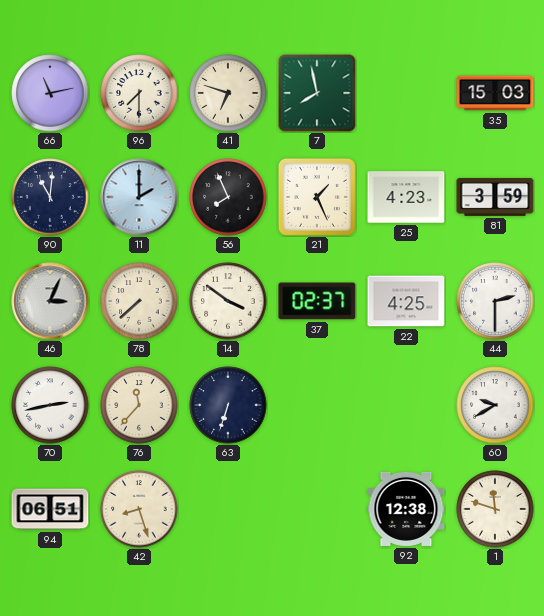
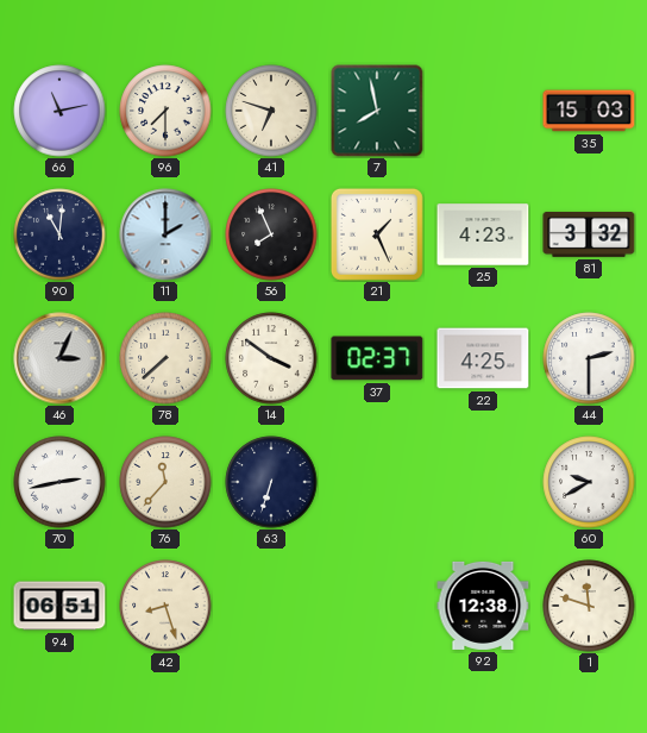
81: 3:59 -> 3:32 (589, 234)
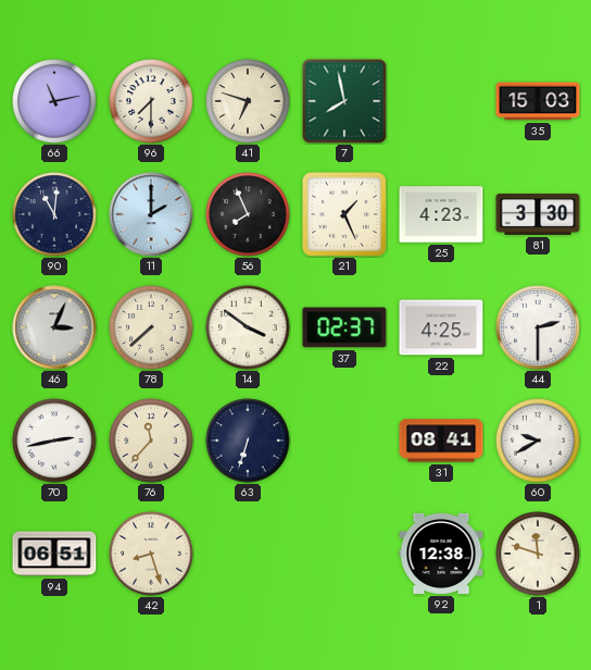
81: 3:32 -> 3:30 (538, 214)
31: none -> 08:41 (441, 441)
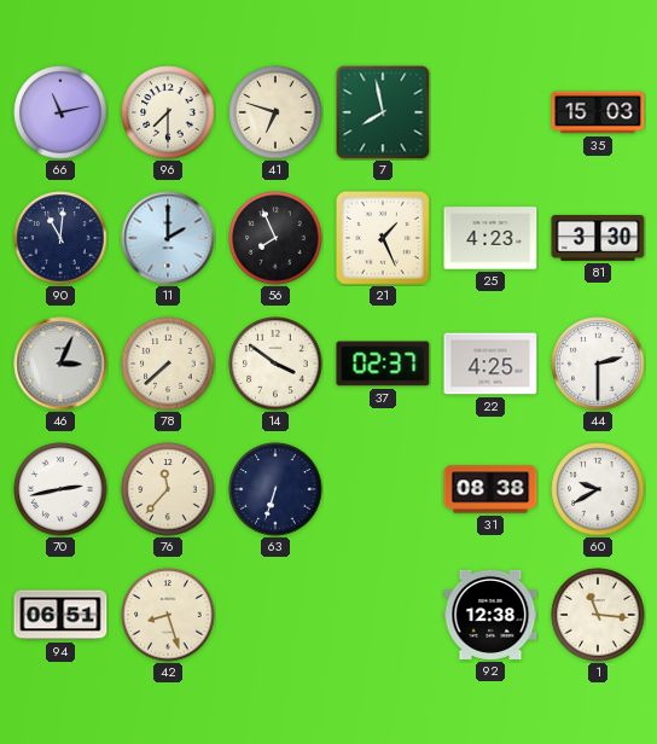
31: 08:41 -> 08:38 (490, 489)
1: 11:48 -> 11:16 (598, 615)
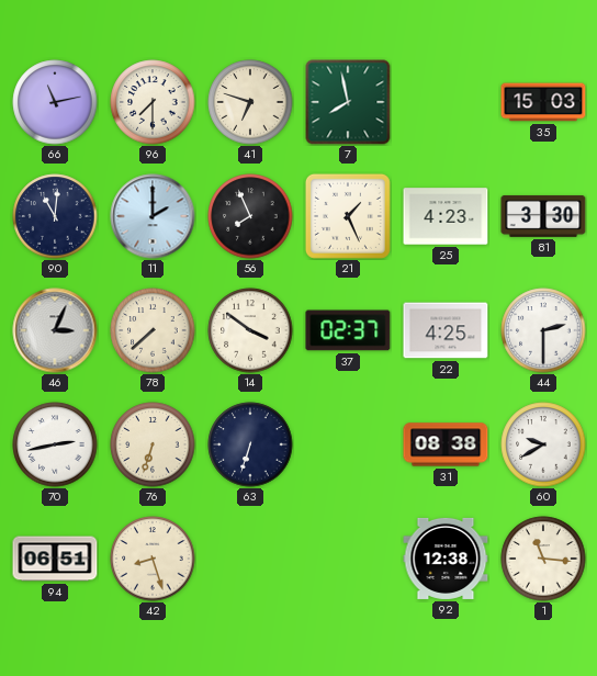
76: 11:37 -> 6:33 (153, 444)
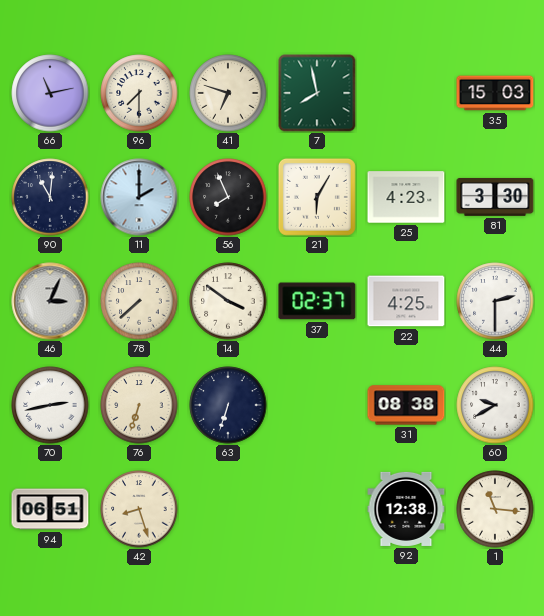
21: 1:26 -> 6:05 (317, 197)
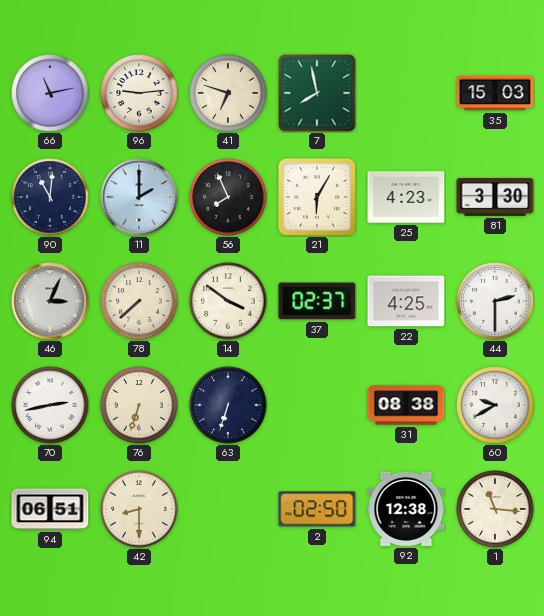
96: 7:30 -> 9:14 (139, 93)
42: 8:27 -> 8:30 (139, 509)
2: none -> 02:50 (317, 509)
